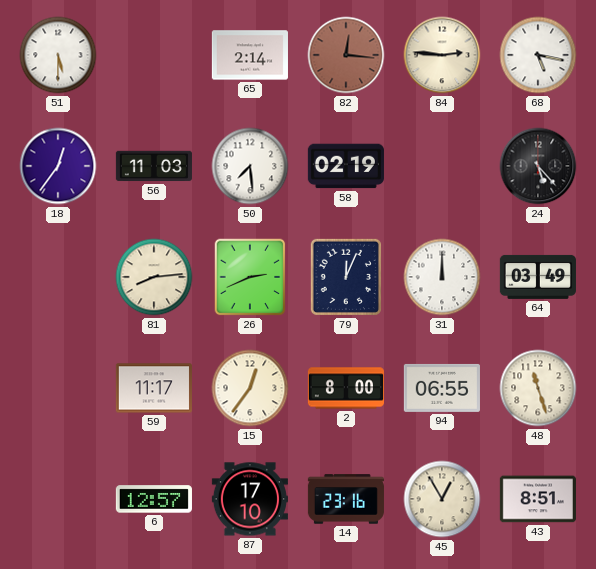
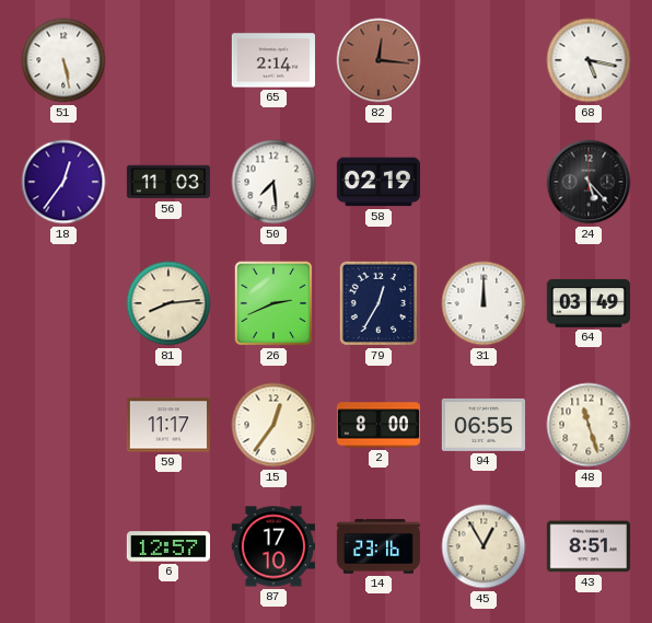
51: 5:30 -> 5:28 (63, 60)
84: 2:46 -> none (442, 55)
79: 12:04 -> 12:35 (379, 303)
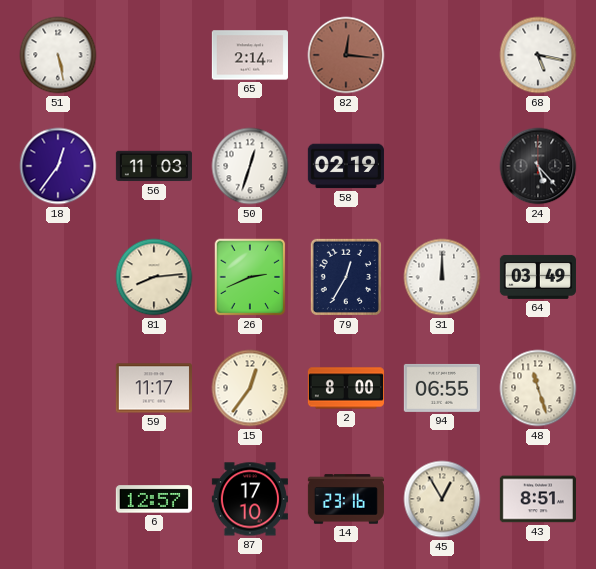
50: 7:29 -> 12:33 (250, 166)
